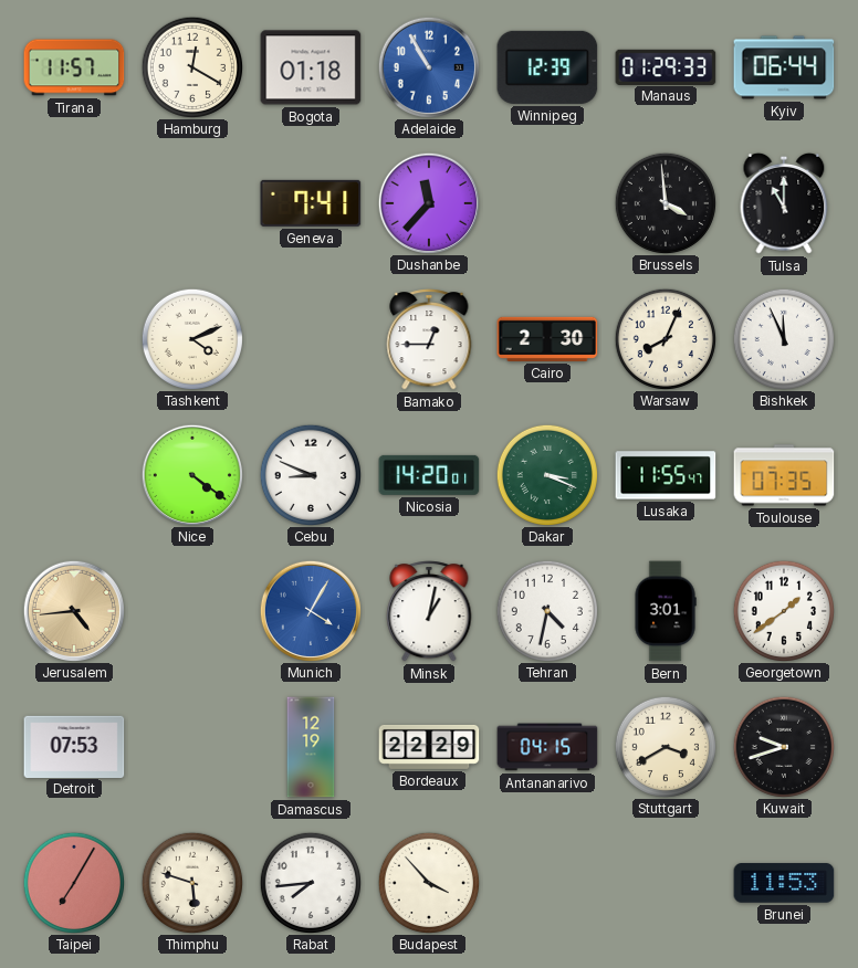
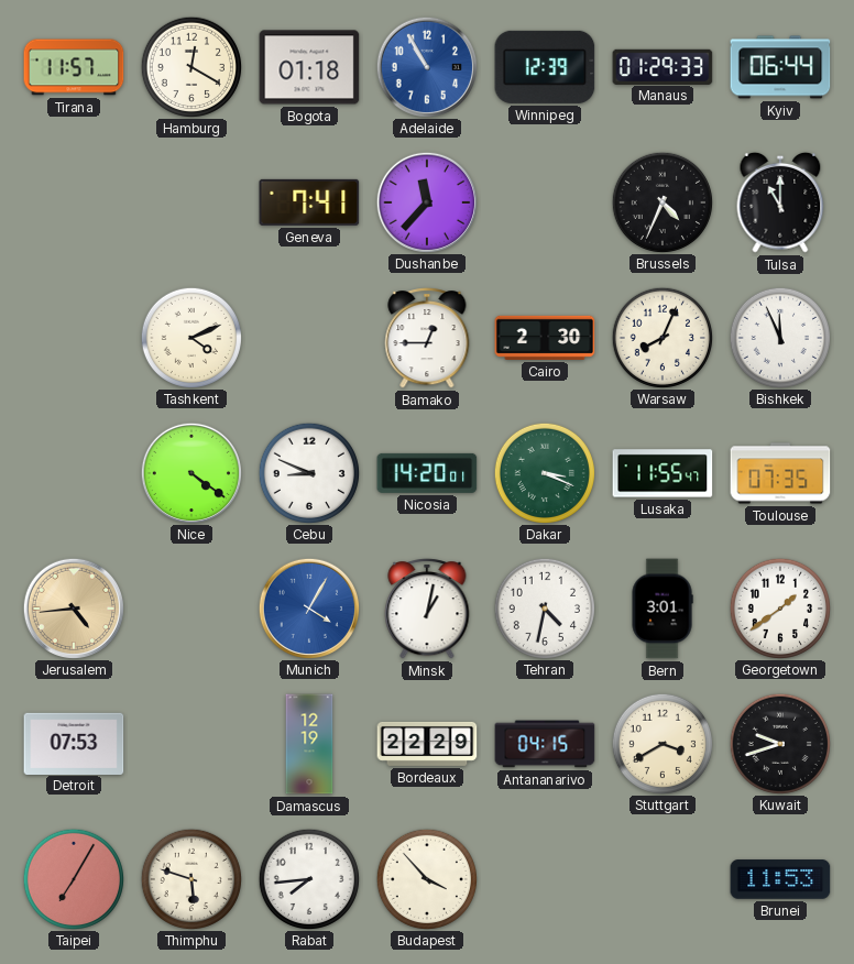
Brussels: 3:59 -> 4:34 (661, 201)
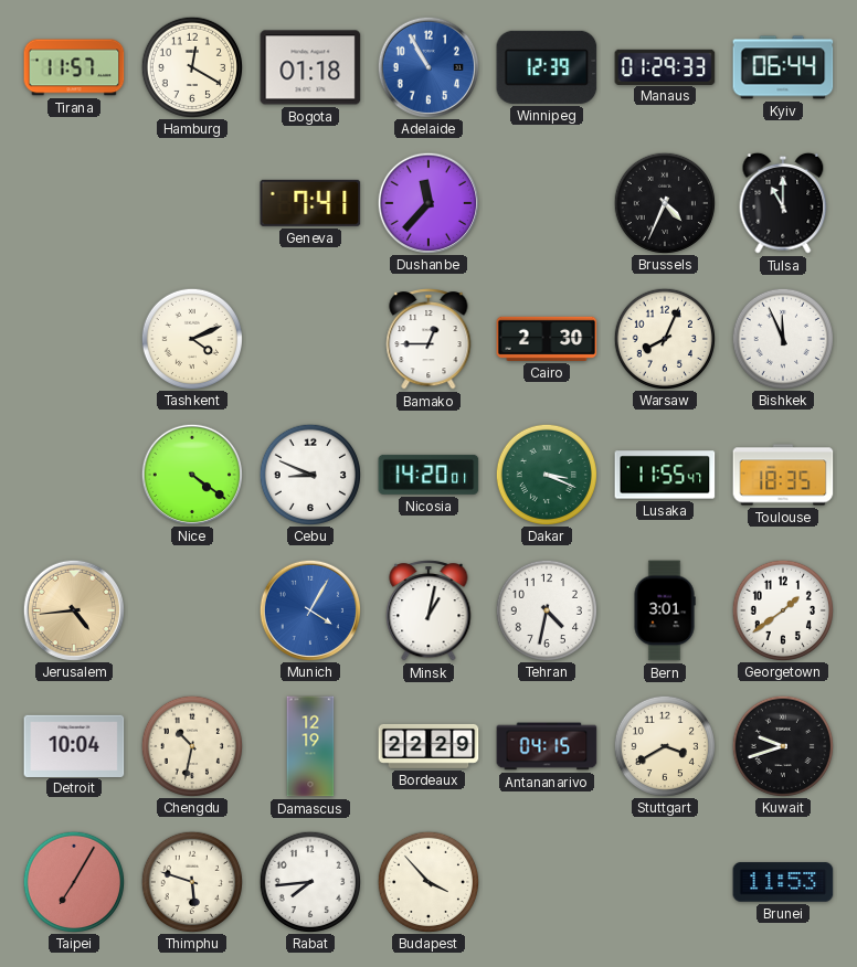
Toulouse: 07:35 -> 18:35 (783, 475)
Detroit: 07:53 -> 10:04 (74, 745)
Chengdu: none -> 10:32 (191, 745)
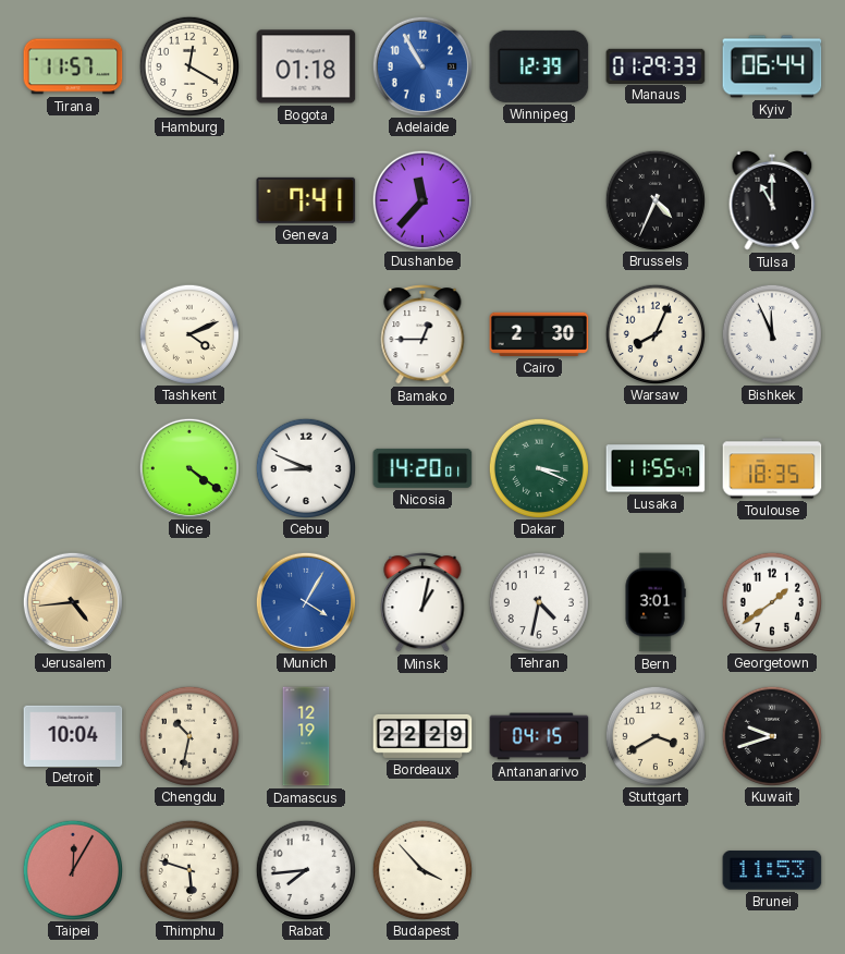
Taipei: 7:05 -> 12:05 (72, 869)
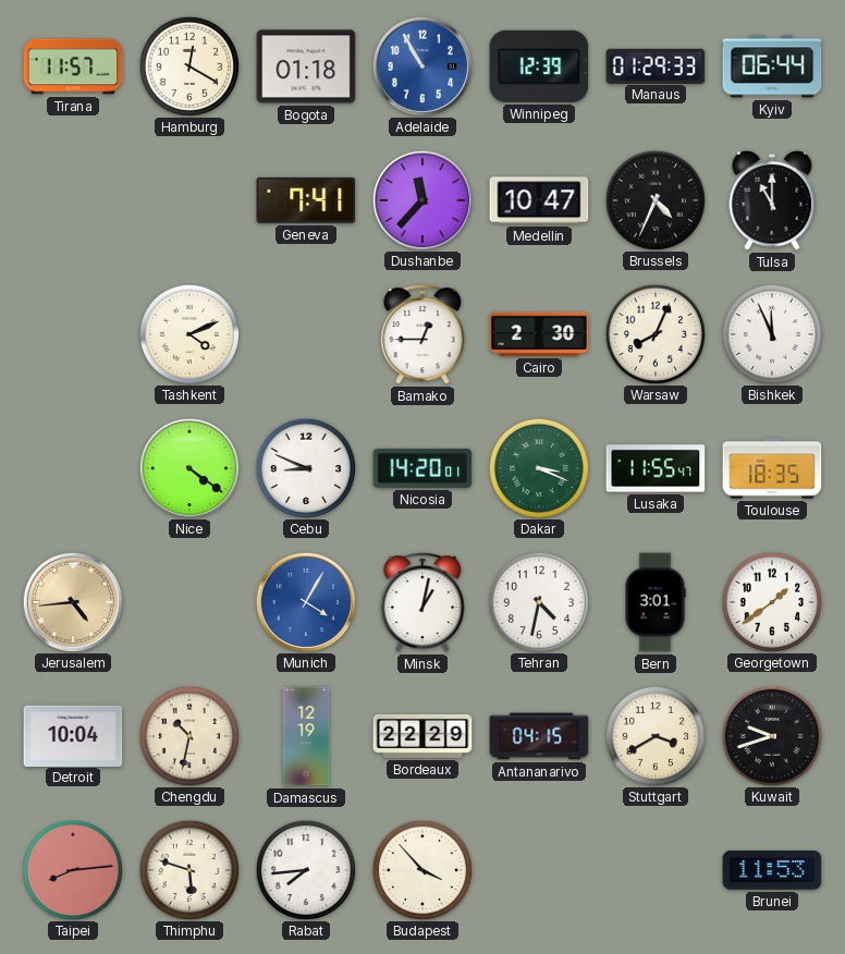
Medellin: none -> 10:47 (539, 200)
Taipei: 12:05 -> 8:14 (72, 869)
